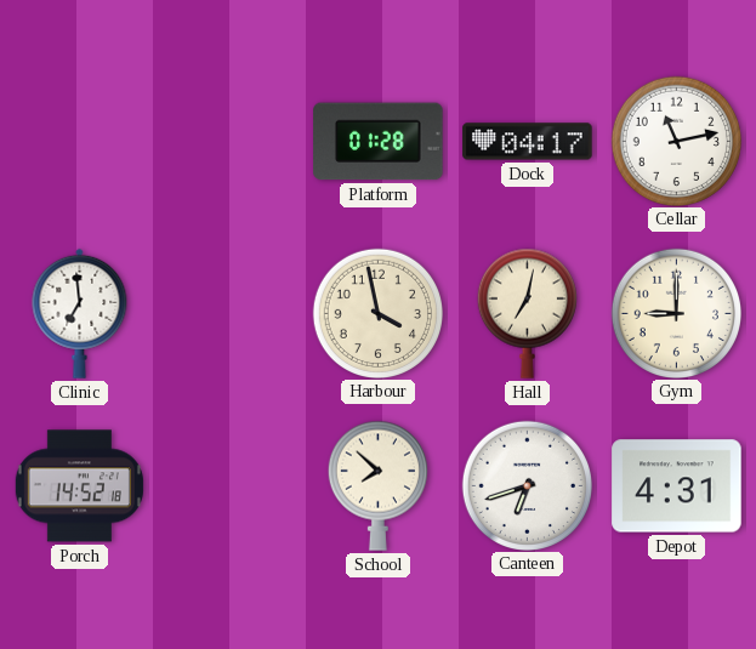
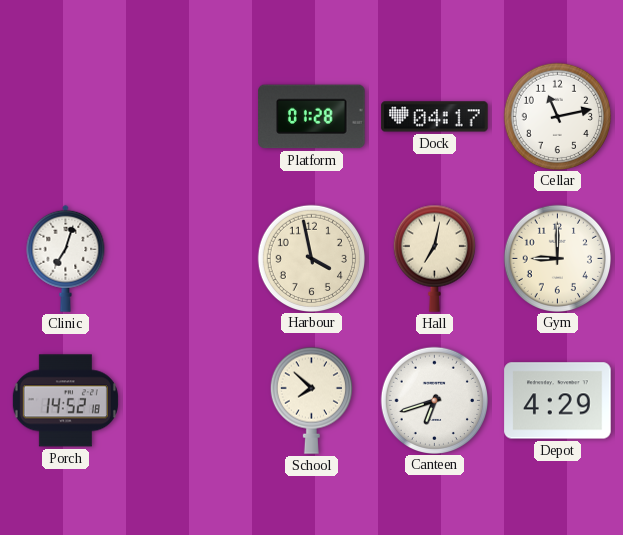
Clinic: 6:59 -> 7:03 (66, 258)
Depot: 4:31 -> 4:29 (558, 401)
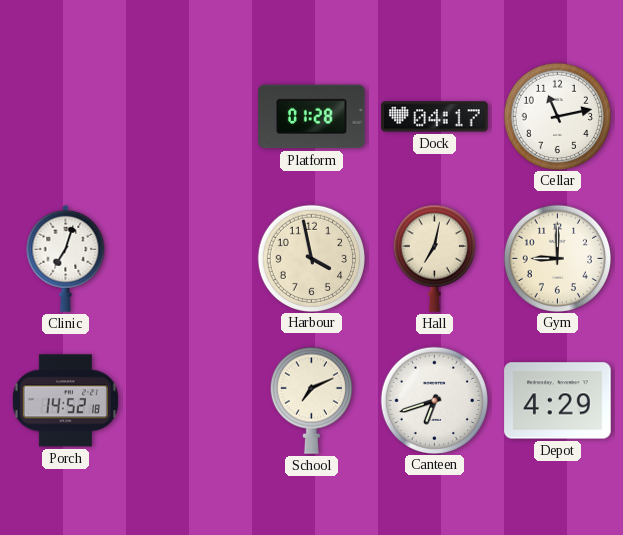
School: 7:52 -> 7:11 (311, 400)
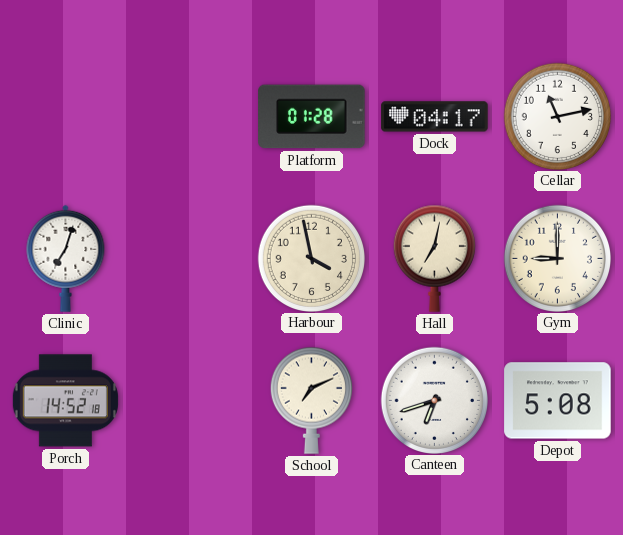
Depot: 4:29 -> 5:08 (558, 401)
